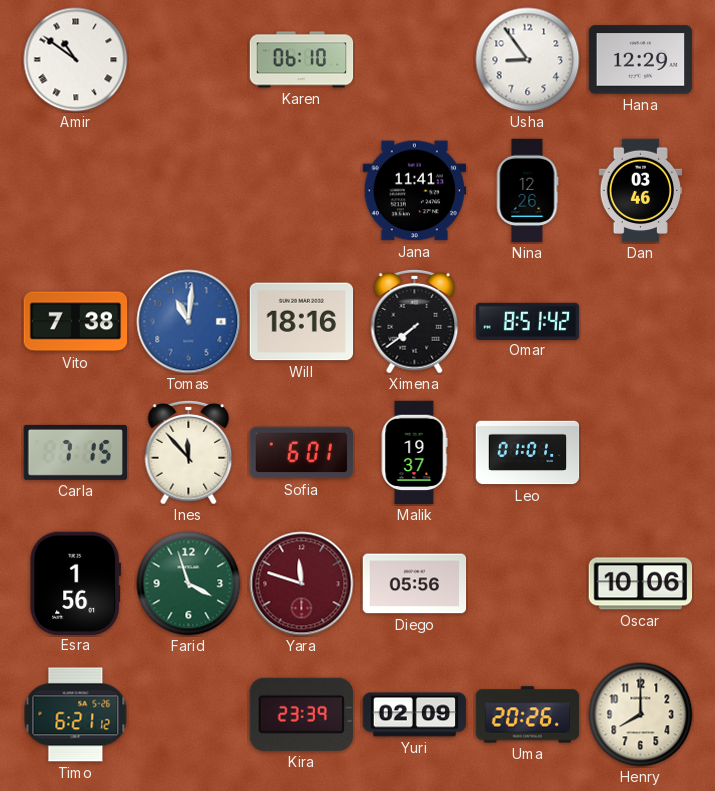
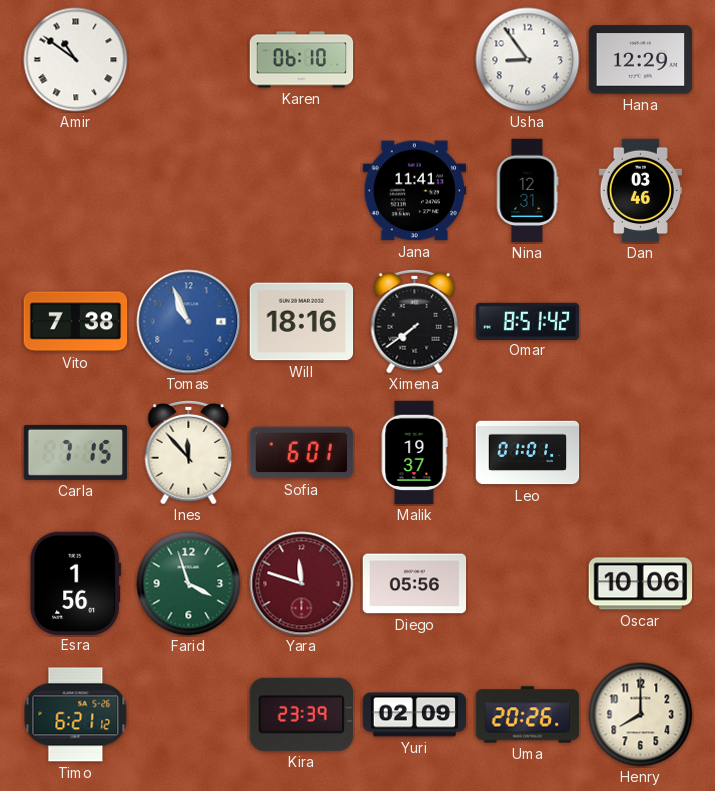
Nina: 12:26 -> 12:31 (527, 191)
Tomas: 11:01 -> 10:56 (189, 322)
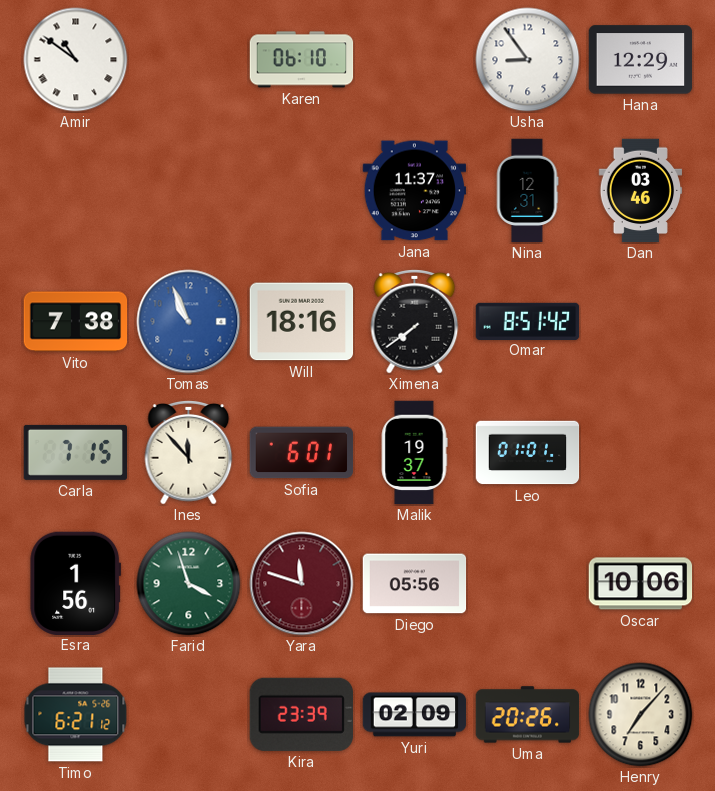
Jana: 11:41 -> 11:37 (415, 191)
Henry: 8:00 -> 7:07 (641, 715)
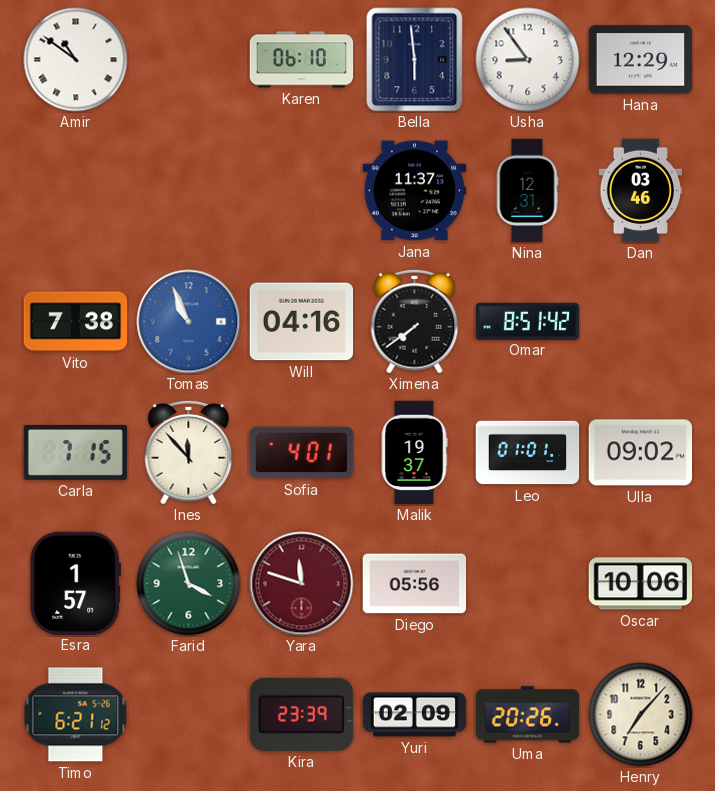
Bella: none -> 5:59 (415, 60)
Will: 18:16 -> 04:16 (302, 322)
Sofia: 6:01 -> 4:01 (302, 453)
Ulla: none -> 09:02 (641, 453)
Esra: 1:56 -> 1:57 (76, 583)
